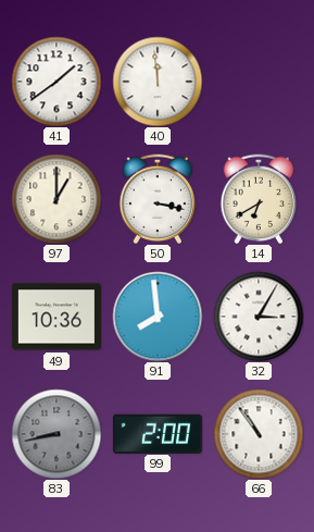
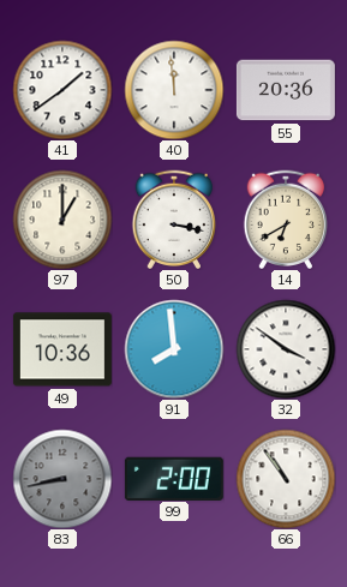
55: none -> 20:36 (286, 90)
32: 3:05 -> 3:51 (286, 349)
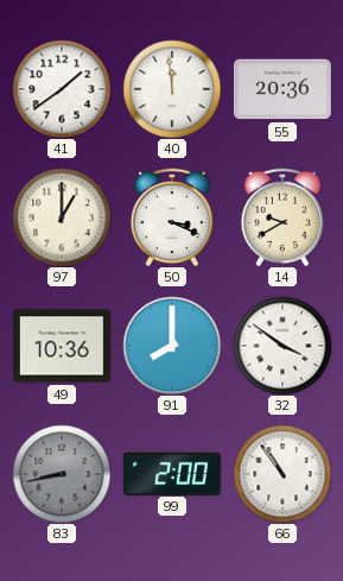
50: 3:17 -> 3:19 (172, 216)
14: 6:40 -> 9:40 (282, 216)
91: 7:59 -> 8:00 (172, 346)
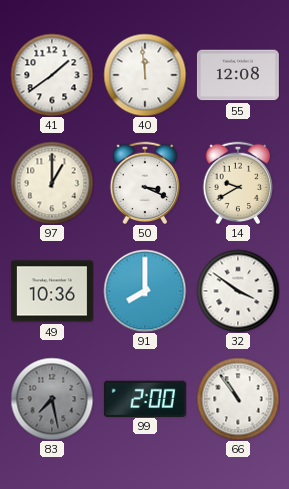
55: 20:36 -> 12:08 (238, 75)
83: 8:43 -> 7:28 (52, 399)
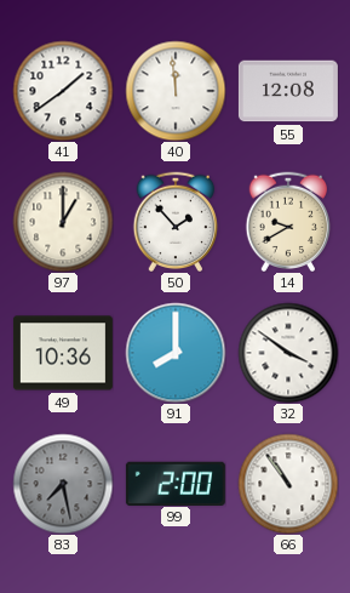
50: 3:19 -> 1:53 (176, 221)
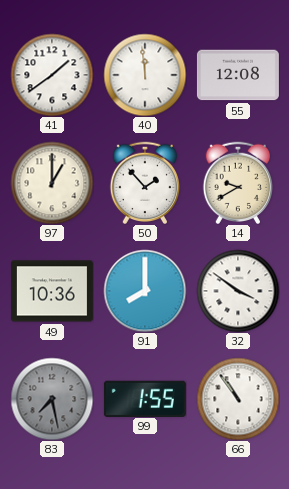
99: 2:00 -> 1:55 (145, 398)
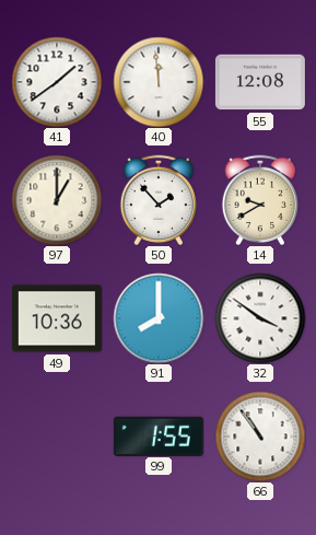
83: 7:28 -> none (52, 399)
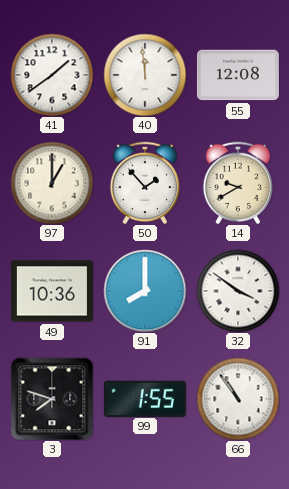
3: none -> 7:48 (52, 399)
